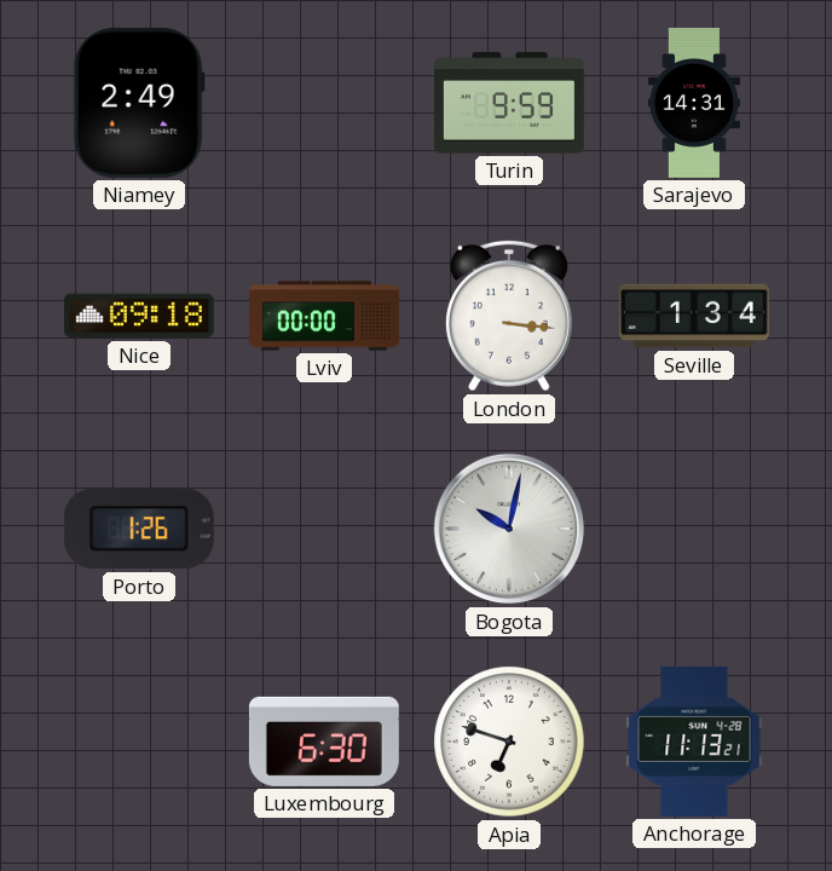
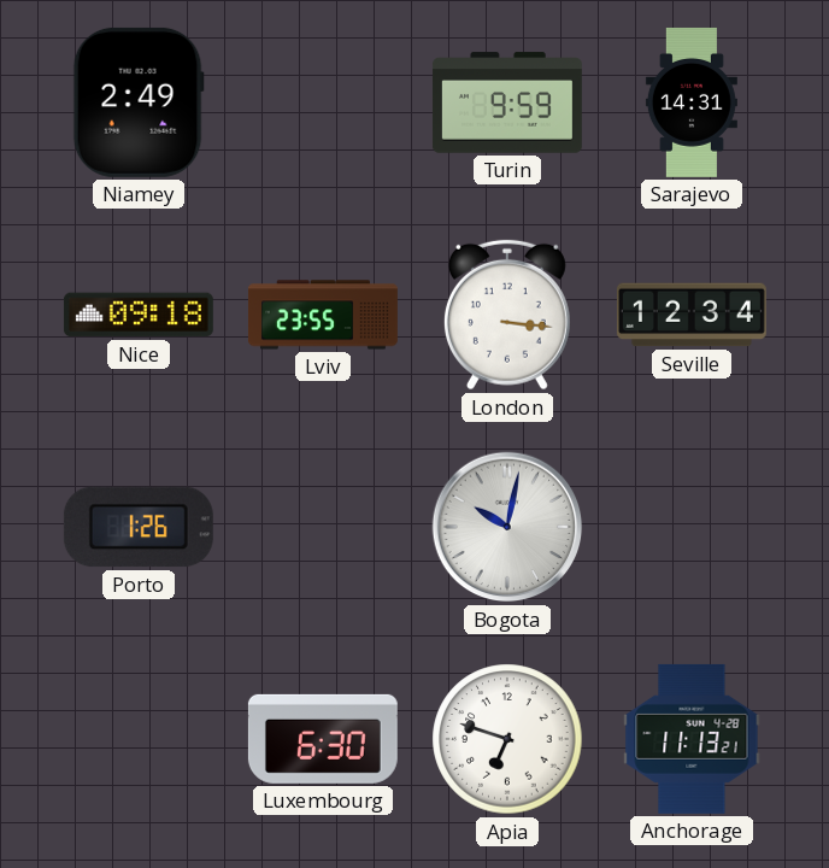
Lviv: 00:00 -> 23:55 (323, 315)
Seville: 1:34 -> 12:34 (692, 315)
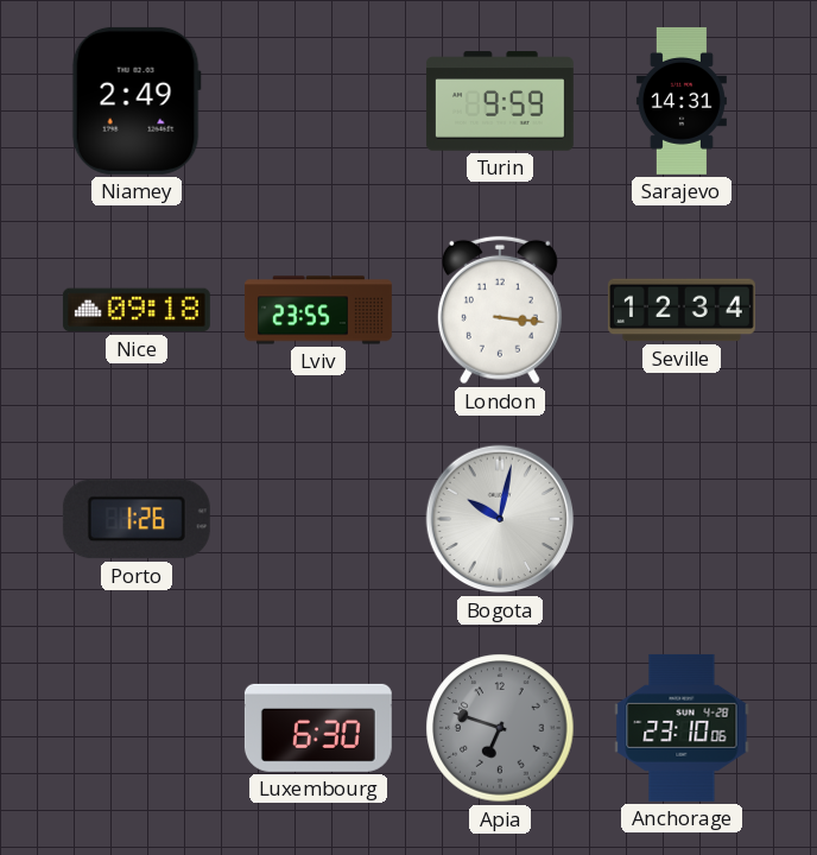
Apia dial: white -> grey (500, 728)
Anchorage: 11:13 -> 23:10 (682, 728)
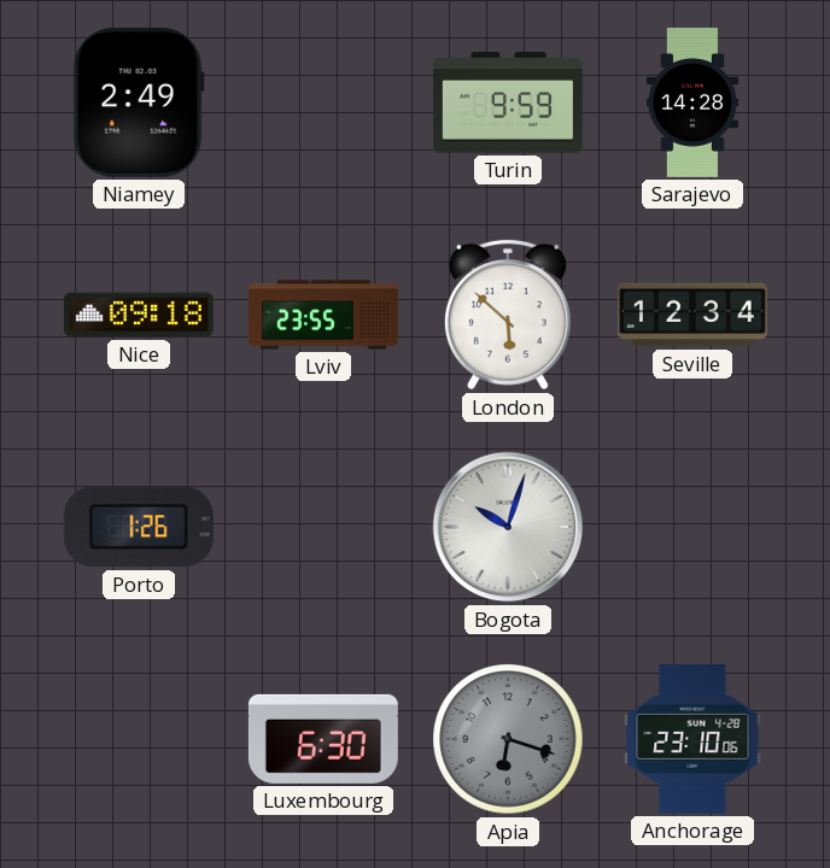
Sarajevo: 14:31 -> 14:28 (692, 102)
London: 3:16 -> 5:52 (508, 315)
Bogota: 10:02 -> 10:03 (508, 527)
Apia: 6:48 -> 6:18 (508, 739)
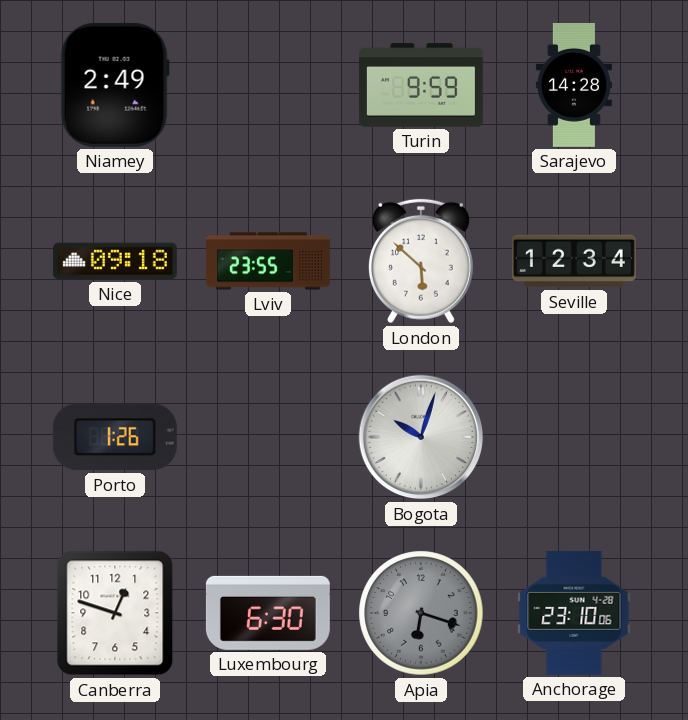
Canberra: none -> 12:48 (115, 613)
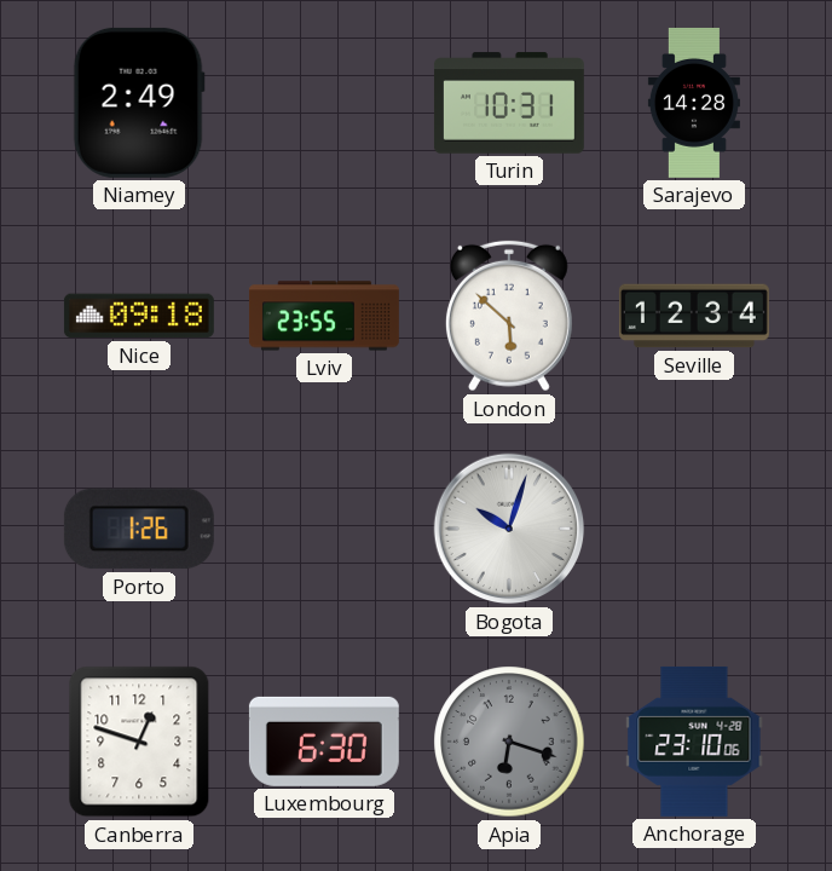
Turin: 9:59 -> 10:31 (509, 103)
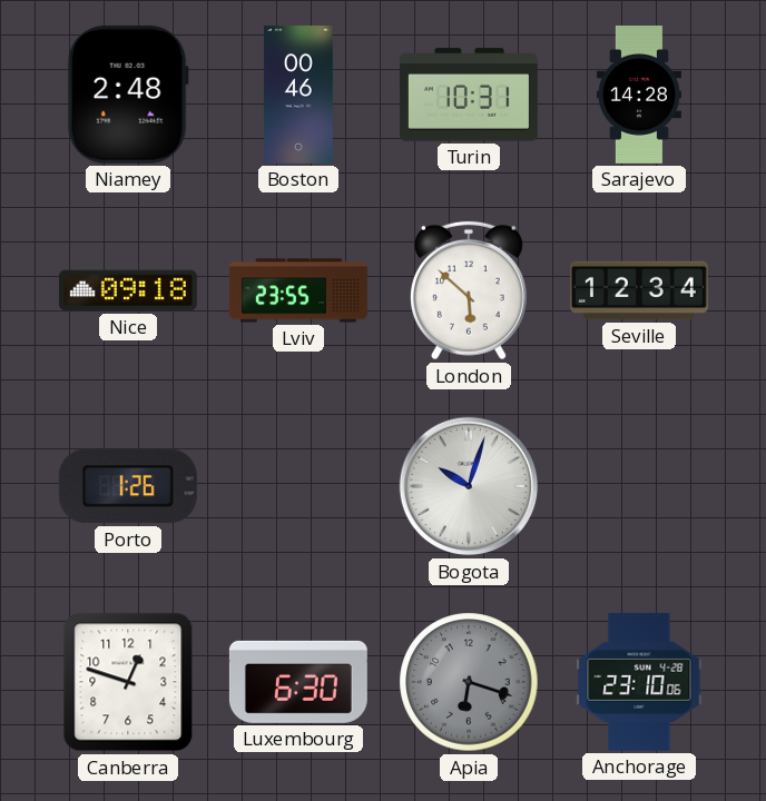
Niamey: 2:49 -> 2:48 (128, 95)
Boston: none -> 00:46 (299, 95)
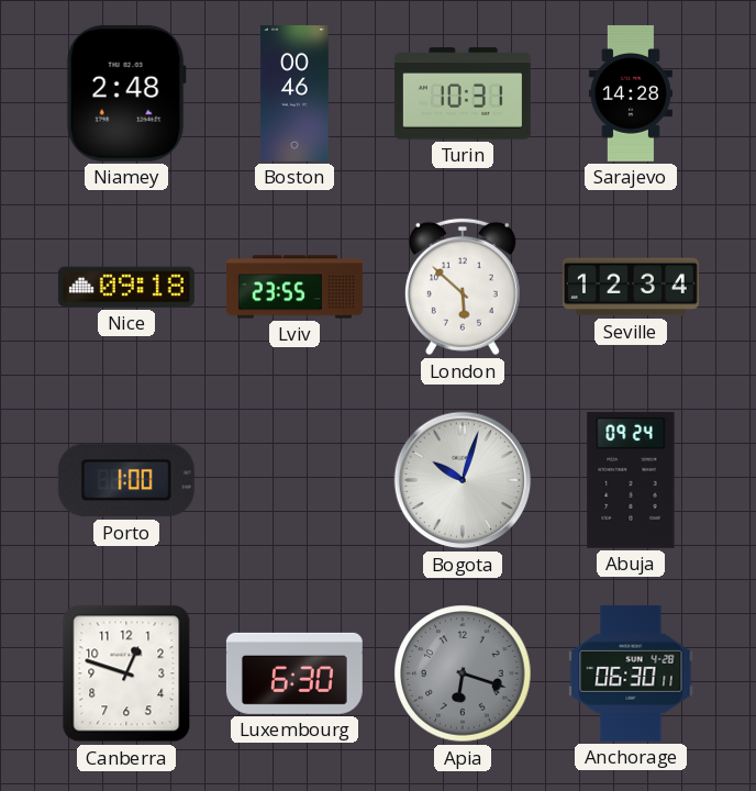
Porto: 1:26 -> 1:00 (126, 480)
Abuja: none -> 09:24 (631, 480)
Anchorage: 23:10 -> 06:30 (631, 673)
